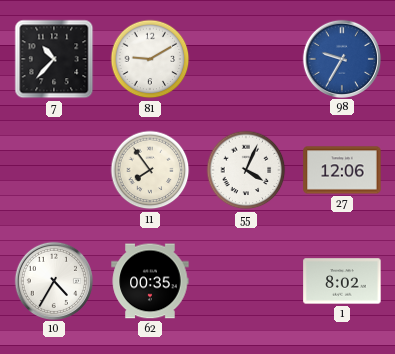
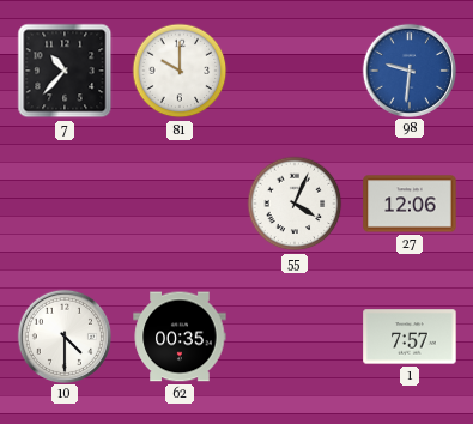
81: 9:10 -> 10:00 (180, 71)
98: 9:35 -> 9:31 (408, 69)
11: 7:54 -> none (150, 170)
10: 4:35 -> 4:30 (63, 335)
1: 8:02 -> 7:57 (410, 337)
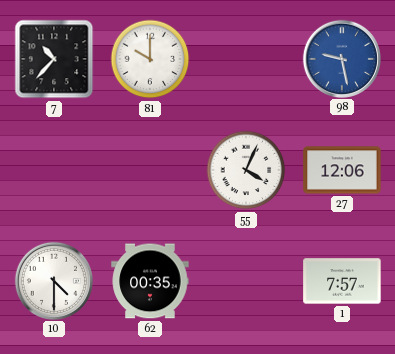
98: 9:31 -> 9:28 (341, 58)
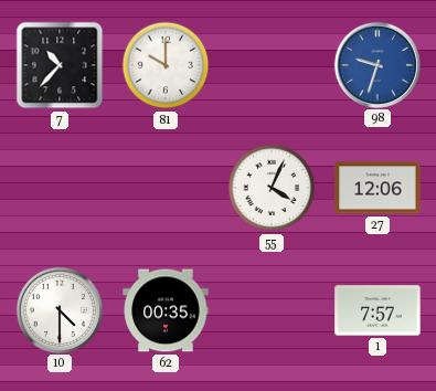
98: 9:28 -> 9:33 (376, 64)
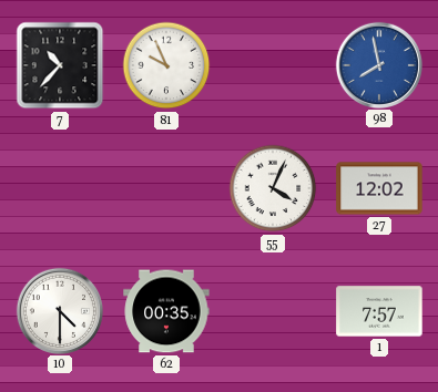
81: 10:00 -> 9:56 (166, 65)
98: 9:33 -> 7:58 (378, 64)
27: 12:06 -> 12:02 (379, 188)
